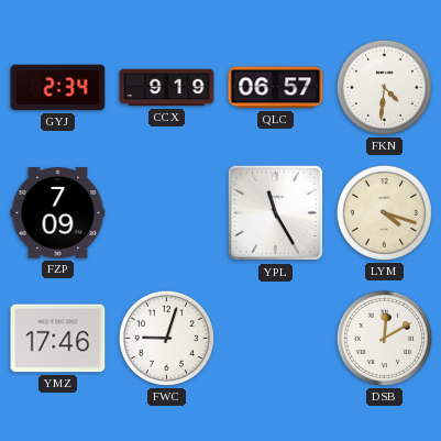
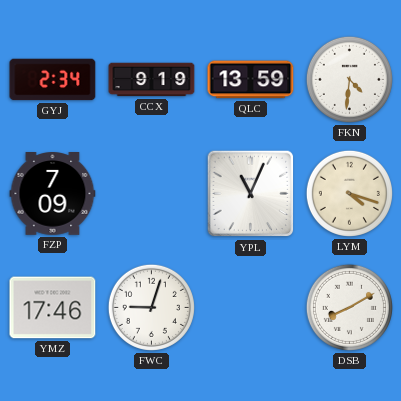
QLC: 06:57 -> 13:59 (251, 80)
YPL: 11:25 -> 11:04 (251, 194)
DSB: 12:10 -> 8:10 (349, 307)
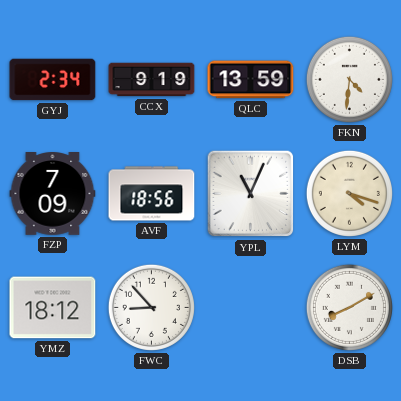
AVF: none -> 18:56 (152, 194)
YMZ: 17:46 -> 18:12 (53, 308)
FWC: 9:03 -> 8:53 (151, 307)
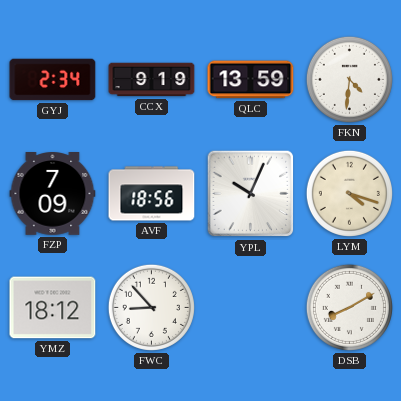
YPL: 11:04 -> 10:04 (251, 194)
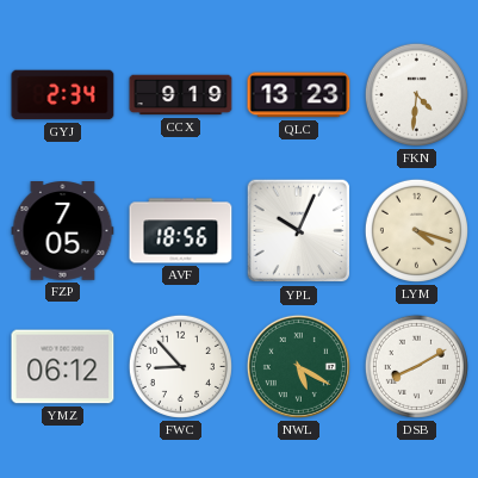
QLC: 13:59 -> 13:23 (299, 95)
FZP: 7:09 -> 7:05 (63, 231)
YMZ: 18:12 -> 06:12 (63, 367)
NWL: none -> 5:20 (298, 366)
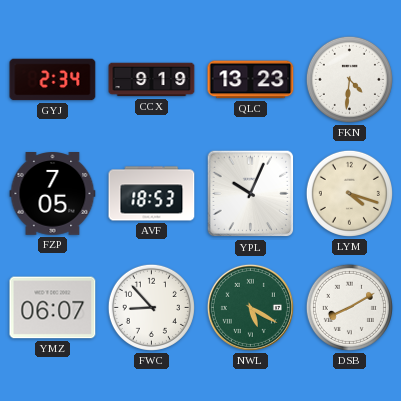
AVF: 18:56 -> 18:53 (152, 194)
YMZ: 06:12 -> 06:07 (53, 308)
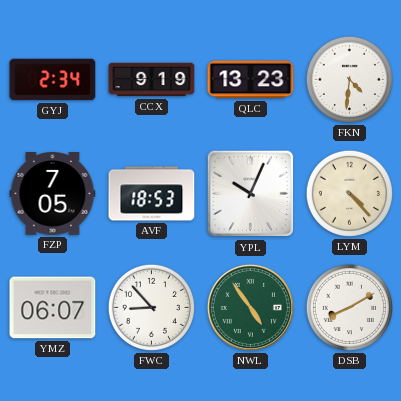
LYM: 4:18 -> 4:23 (349, 193)
NWL: 5:20 -> 4:54 (250, 307)
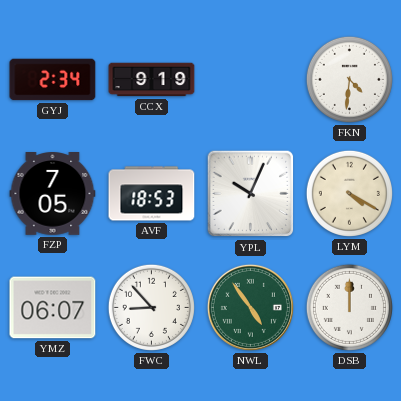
QLC: 13:23 -> none (251, 80)
LYM: 4:23 -> 4:20 (349, 193)
DSB: 8:10 -> 12:00 (349, 307)
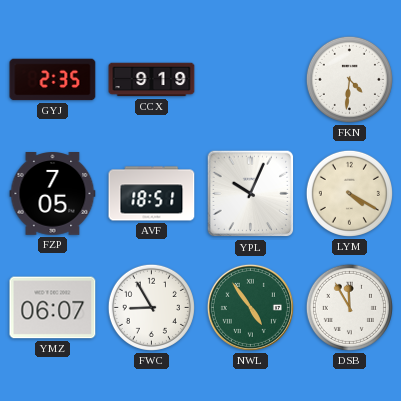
GYJ: 2:34 -> 2:35 (53, 80)
AVF: 18:53 -> 18:51 (152, 194)
FWC: 8:53 -> 8:55 (151, 307)
DSB: 12:00 -> 11:55 (349, 307)
